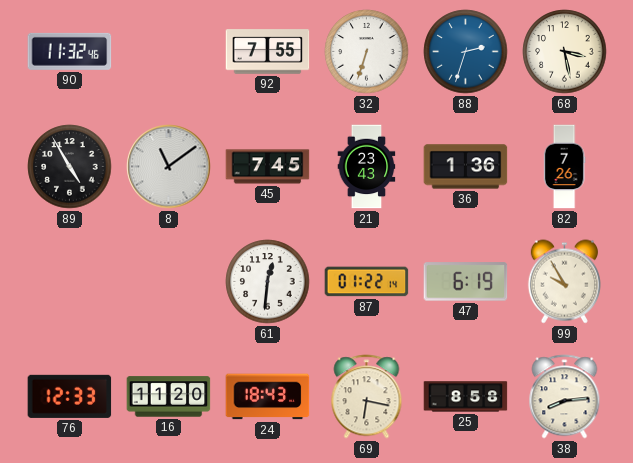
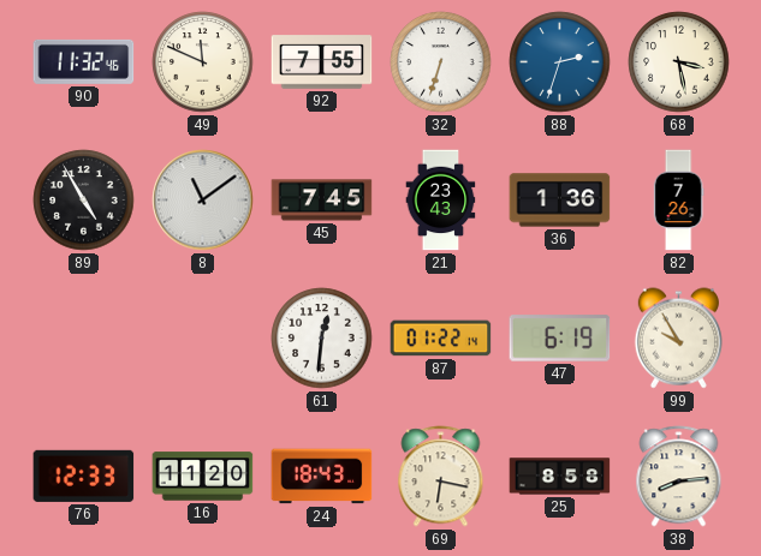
49: none -> 11:49 (203, 62)
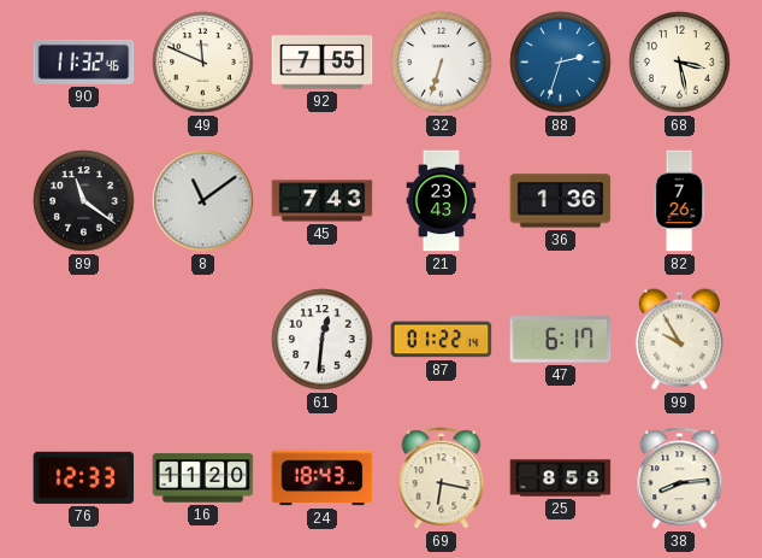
89: 4:55 -> 11:21 (84, 201)
45: 7:45 -> 7:43 (323, 201)
47: 6:19 -> 6:17 (561, 340)
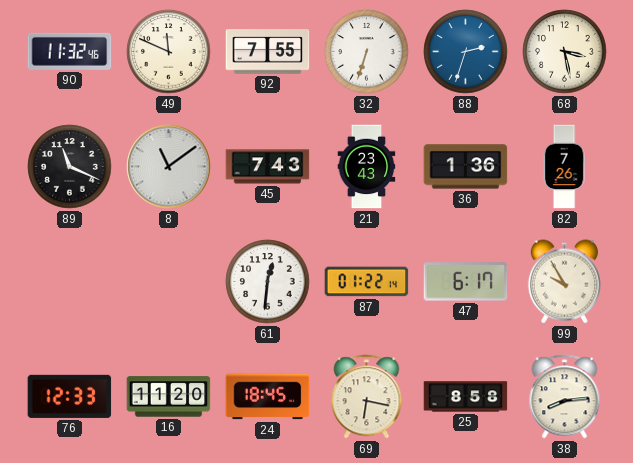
89: 11:21 -> 11:19 (70, 167)
24: 18:43 -> 18:45 (268, 397)
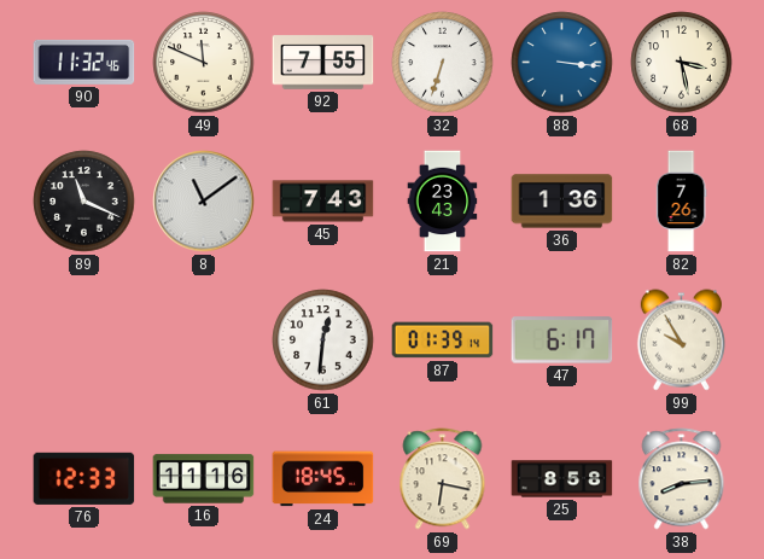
88: 2:33 -> 3:16 (562, 63)
87: 01:22 -> 01:39 (443, 340)
16: 11:20 -> 11:16 (204, 479)
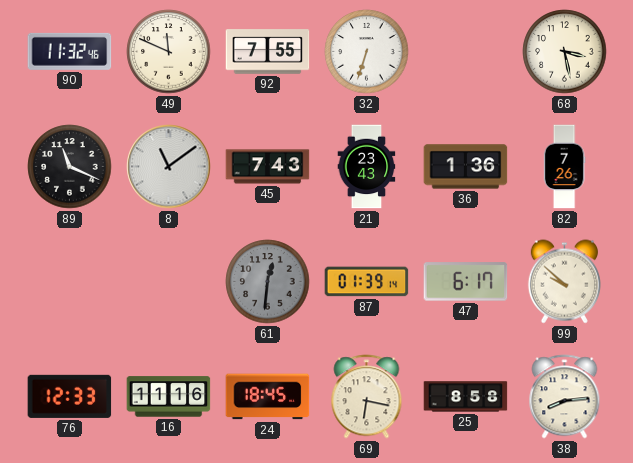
88: 3:16 -> none (562, 63)
61 dial: white -> grey (268, 282)
99: 9:55 -> 9:52 (564, 282)
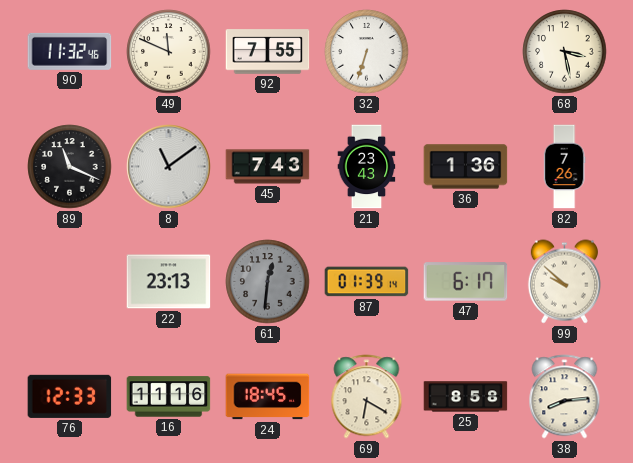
22: none -> 23:13 (169, 282)
69: 6:17 -> 6:20 (367, 397)
